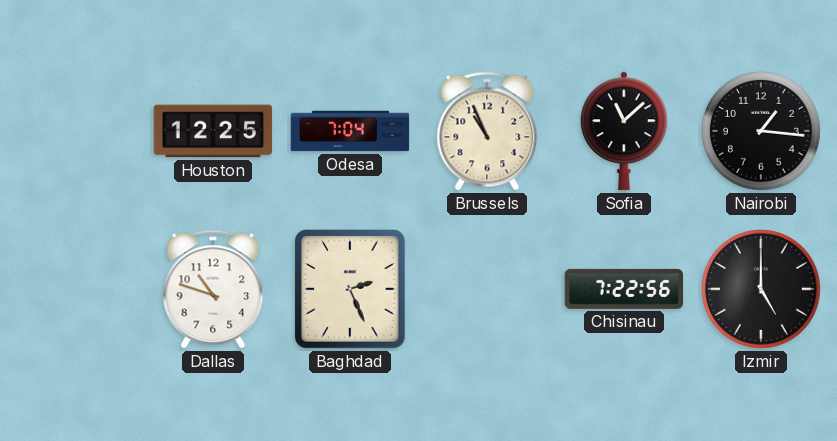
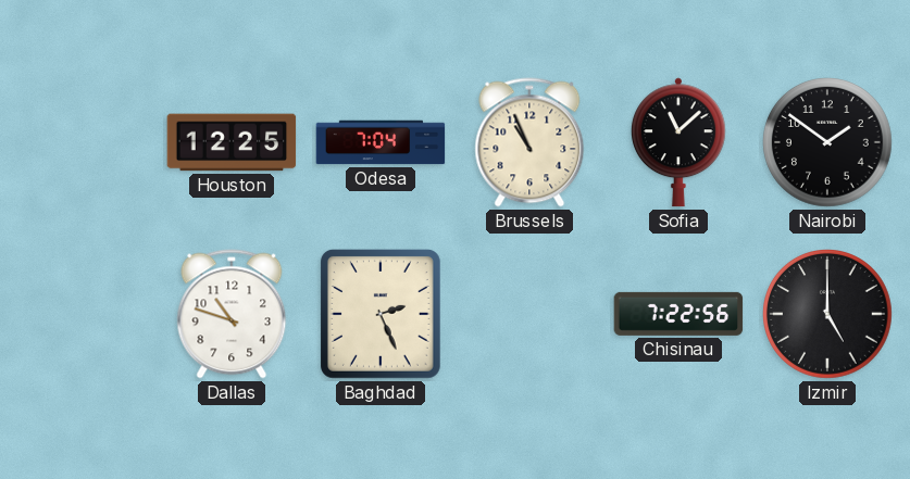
Nairobi: 1:16 -> 1:51 (828, 143)
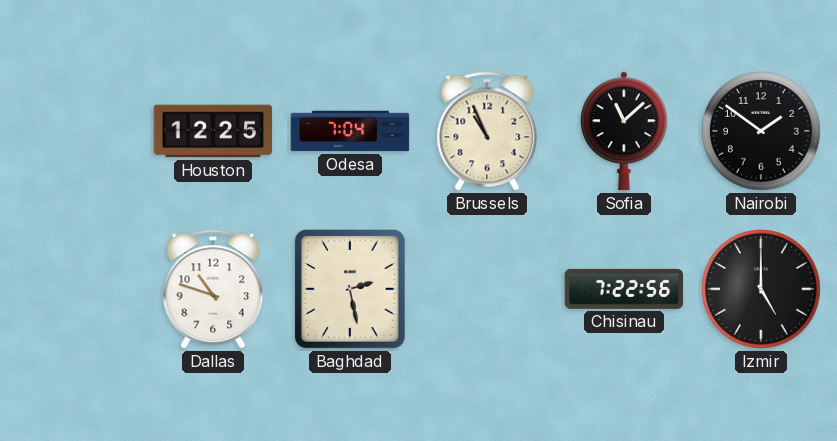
Baghdad: 2:26 -> 2:28 (350, 290)
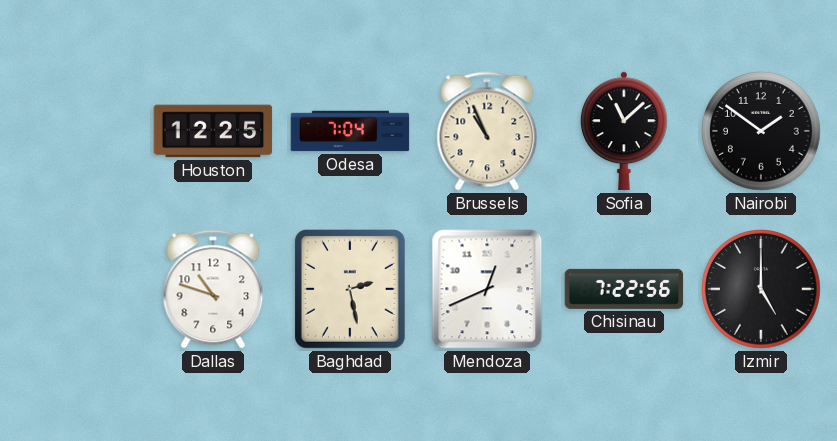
Mendoza: none -> 12:41 (487, 289)
